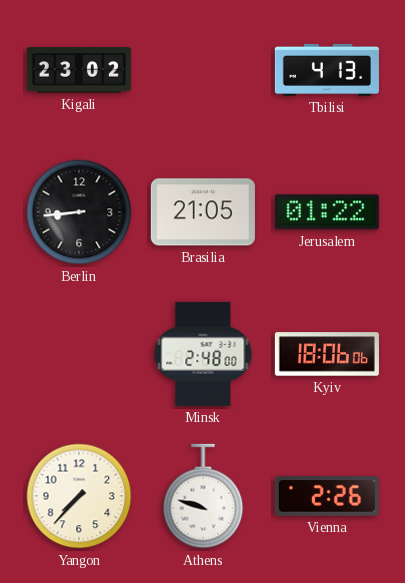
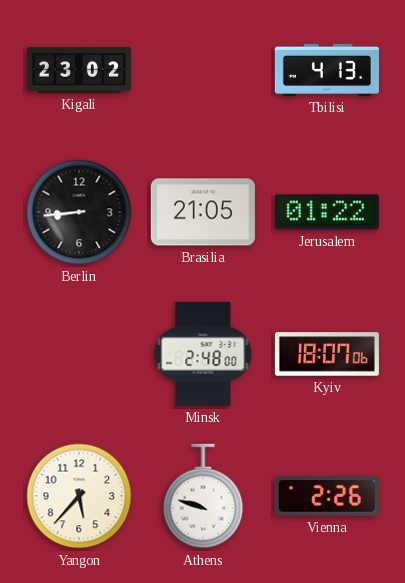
Kyiv: 18:06 -> 18:07 (327, 354)
Yangon: 7:37 -> 5:37 (79, 496)
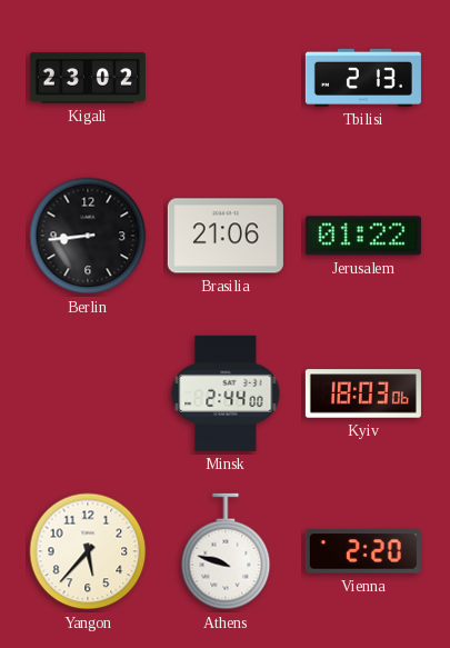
Tbilisi: 4:13 -> 2:13 (363, 78)
Brasilia: 21:05 -> 21:06 (226, 236)
Minsk: 2:48 -> 2:44 (226, 393)
Kyiv: 18:07 -> 18:03 (363, 393)
Vienna: 2:26 -> 2:20 (363, 551)
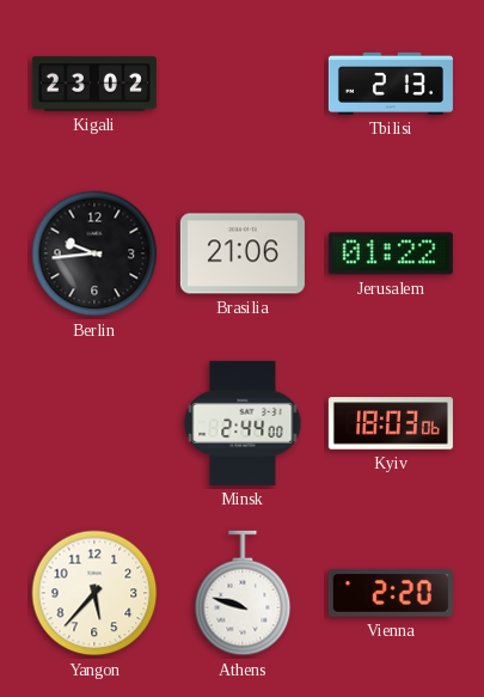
Berlin: 8:44 -> 9:44 (94, 253)
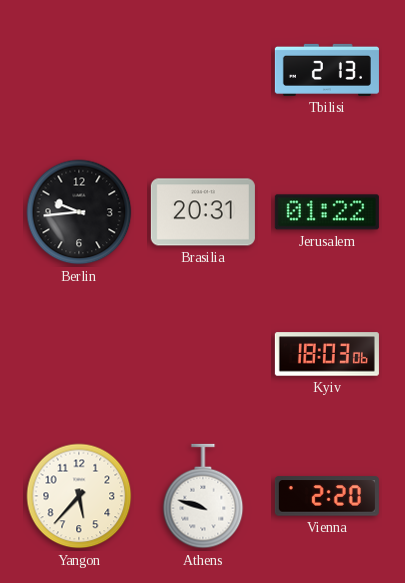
Kigali: 23:02 -> none (94, 84)
Brasilia: 21:06 -> 20:31 (203, 212)
Minsk: 2:44 -> none (243, 423)
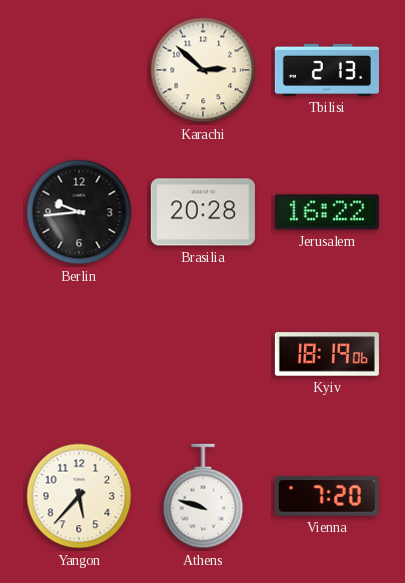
Karachi: none -> 2:52 (203, 70)
Brasilia: 20:31 -> 20:28 (203, 212)
Jerusalem: 01:22 -> 16:22 (327, 212)
Kyiv: 18:03 -> 18:19 (327, 354)
Vienna: 2:20 -> 7:20 (327, 496)
